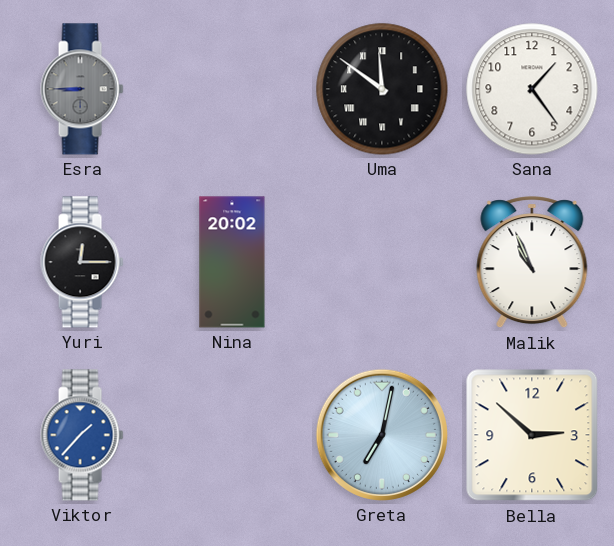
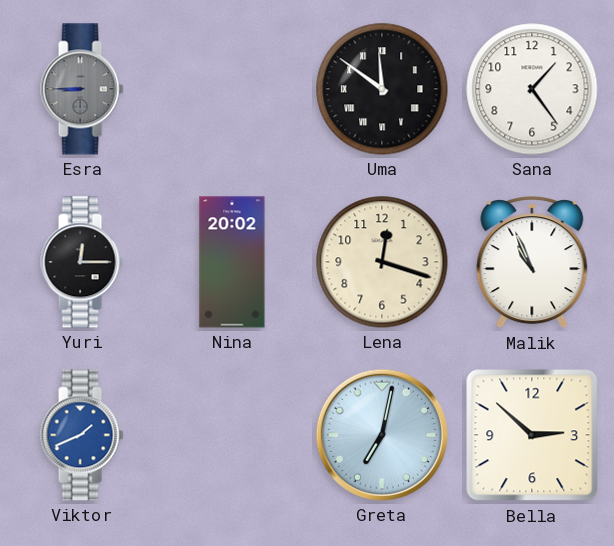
Lena: none -> 12:18 (382, 262)
Viktor: 1:37 -> 1:41 (82, 435)
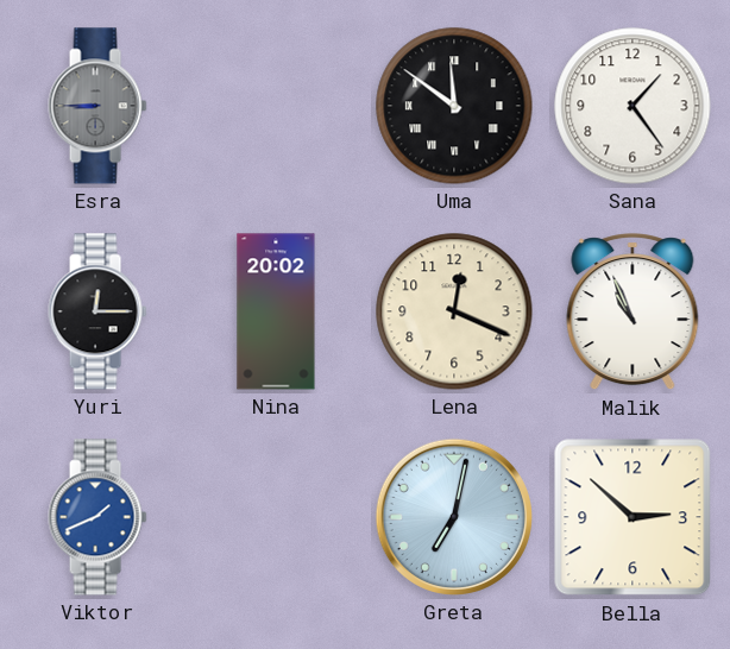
Lena: 12:18 -> 12:19 (454, 311)
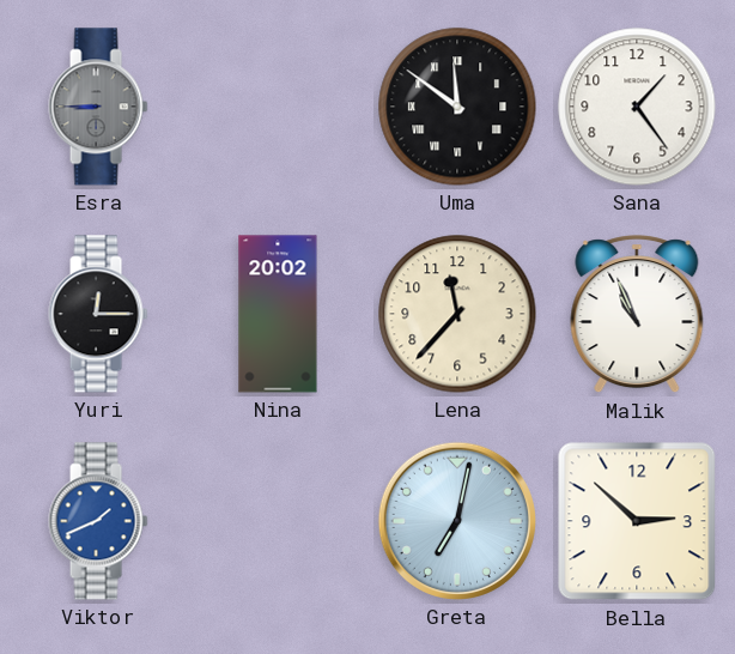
Lena: 12:19 -> 11:37 (457, 314)
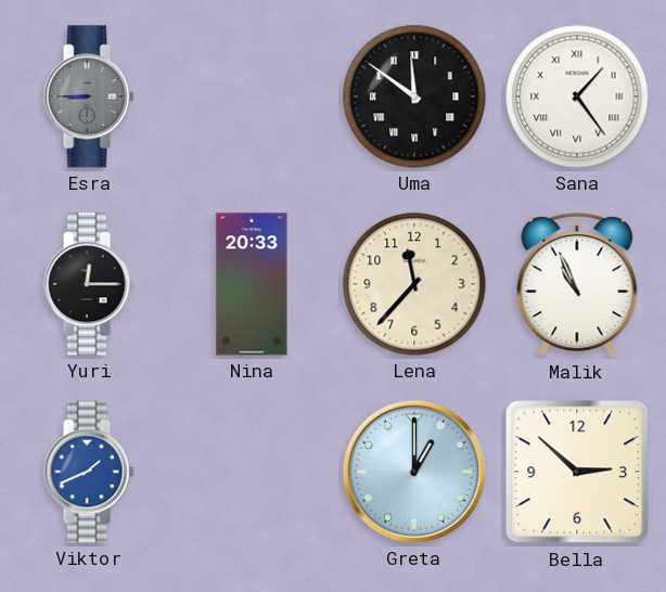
Sana numerals: Arabic -> Roman (577, 96)
Nina: 20:02 -> 20:33 (252, 284)
Greta: 7:02 -> 1:00 (414, 472)
